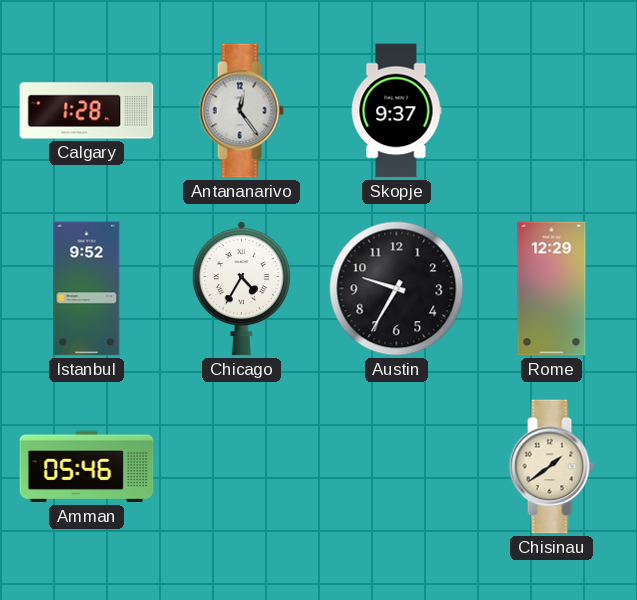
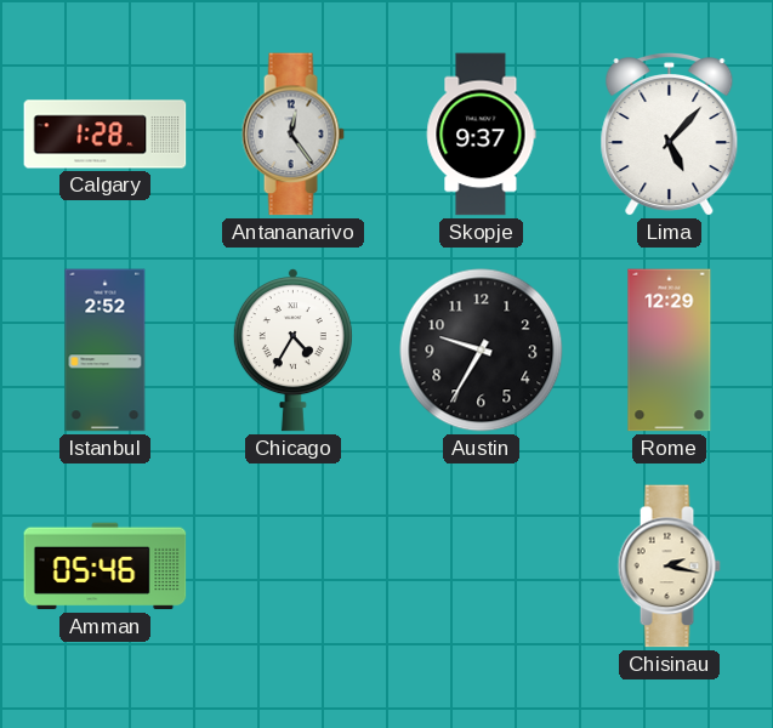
Lima: none -> 5:07 (670, 136)
Istanbul: 9:52 -> 2:52 (106, 351)
Chisinau: 1:39 -> 2:17 (669, 567)
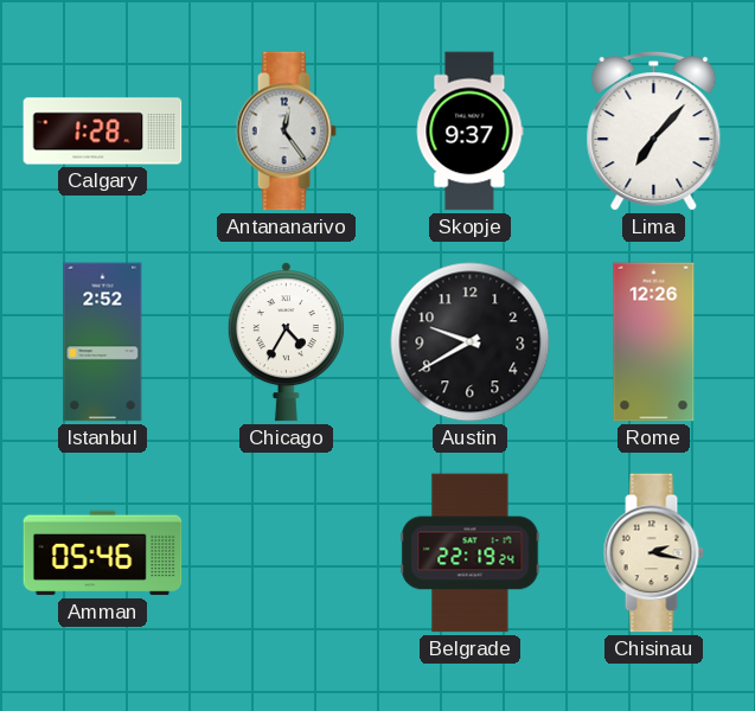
Lima: 5:07 -> 7:07 (654, 133)
Austin: 9:35 -> 9:40 (471, 342)
Rome: 12:29 -> 12:26 (654, 342)
Belgrade: none -> 22:19 (471, 553)
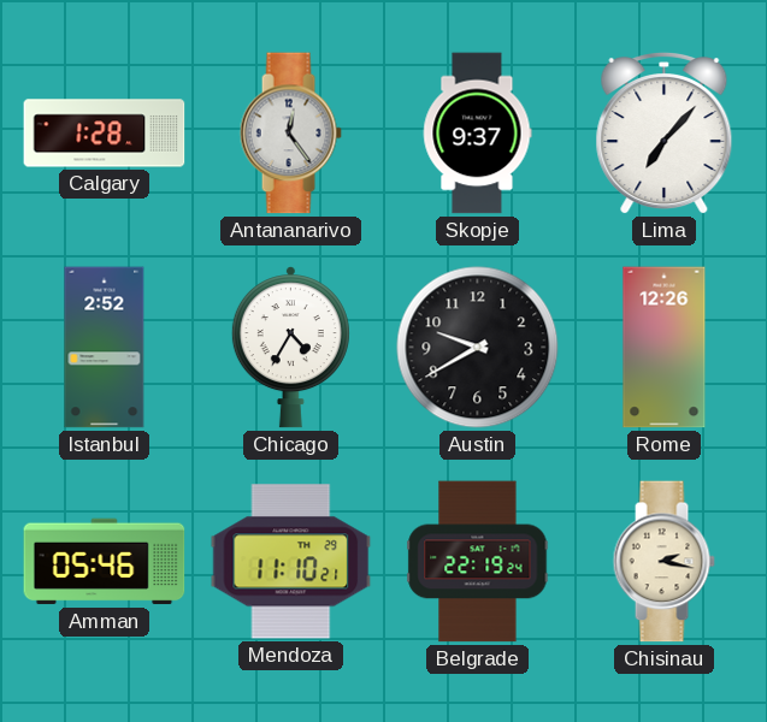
Mendoza: none -> 11:10 (291, 562)
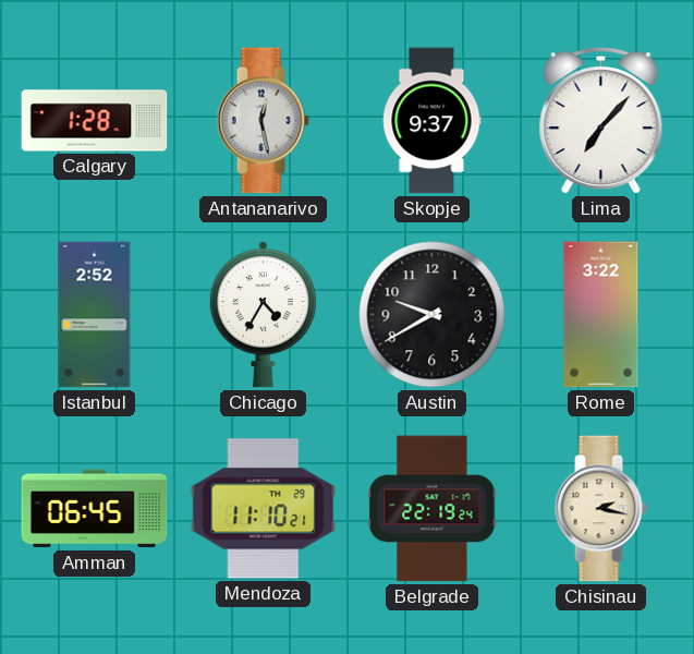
Antananarivo: 12:24 -> 12:28 (263, 121)
Rome: 12:26 -> 3:22 (601, 315)
Amman: 05:46 -> 06:45 (95, 509)
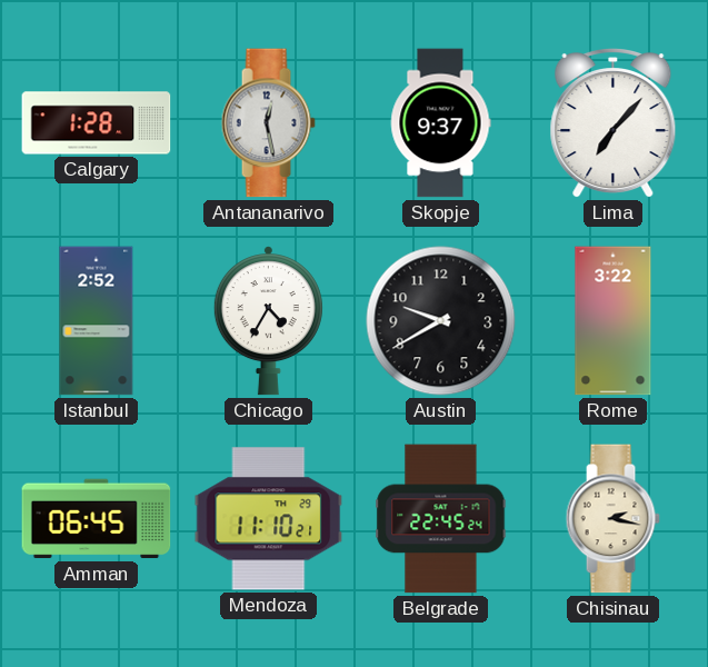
Belgrade: 22:19 -> 22:45 (441, 519)
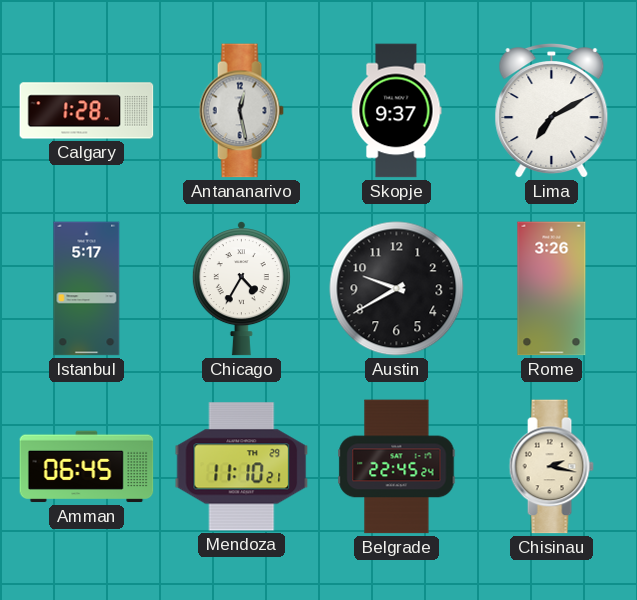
Lima: 7:07 -> 7:10 (552, 112)
Istanbul: 2:52 -> 5:17 (87, 289)
Rome: 3:22 -> 3:26 (552, 289)
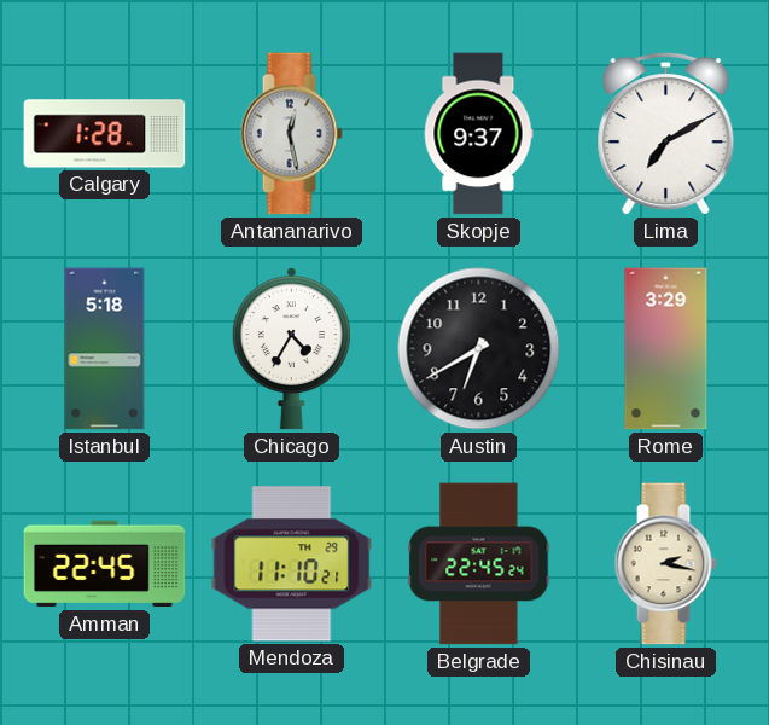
Istanbul: 5:17 -> 5:18 (105, 349)
Austin: 9:40 -> 6:40 (479, 349)
Rome: 3:26 -> 3:29 (666, 349)
Amman: 06:45 -> 22:45 (105, 564)
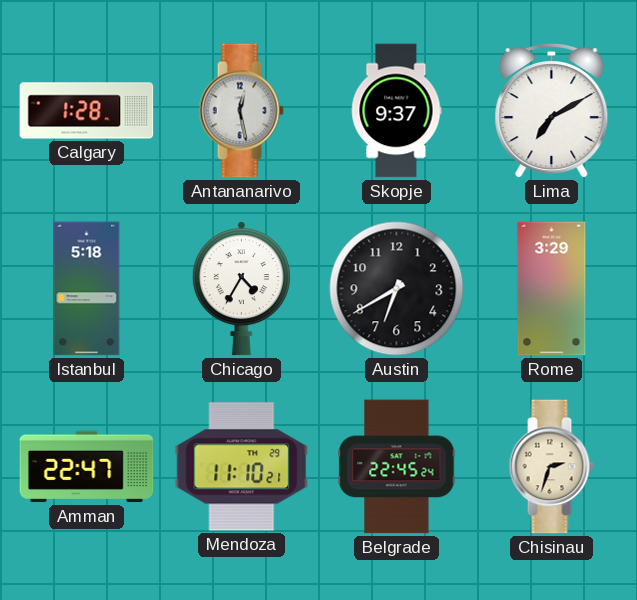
Amman: 22:45 -> 22:47 (87, 467)
Chisinau: 2:17 -> 2:33 (551, 467)
